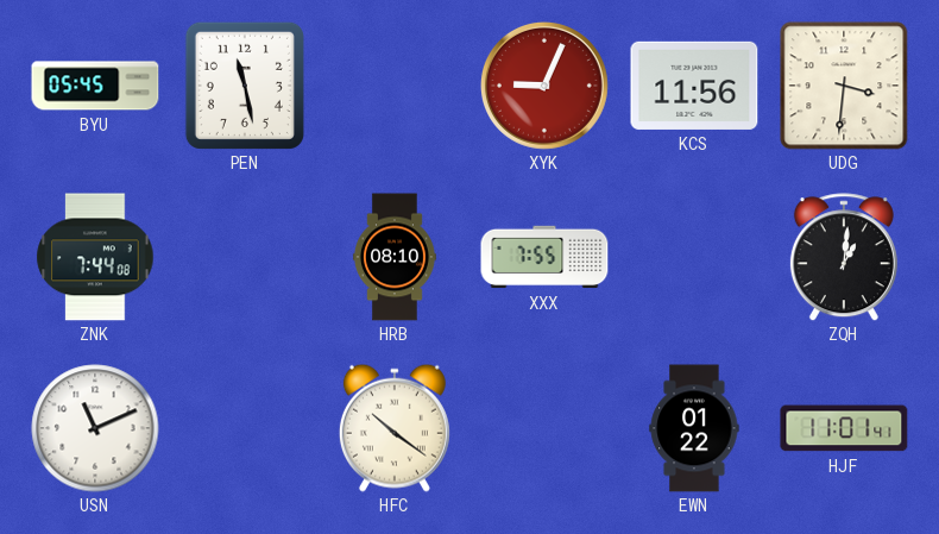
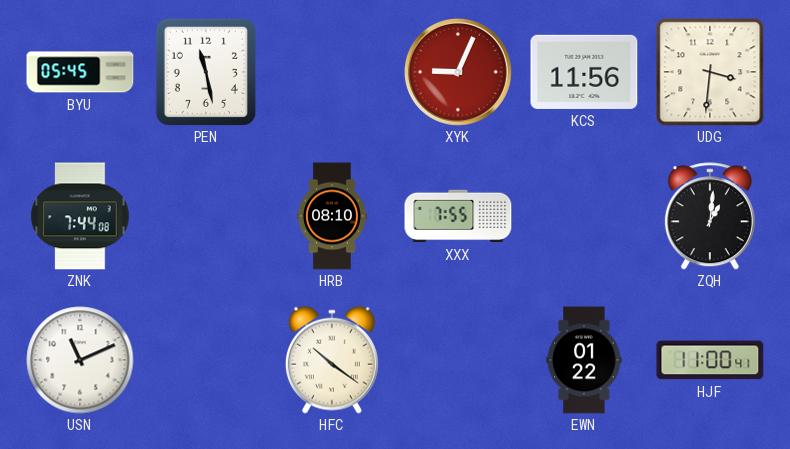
HJF: 11:01 -> 11:00 (710, 360)
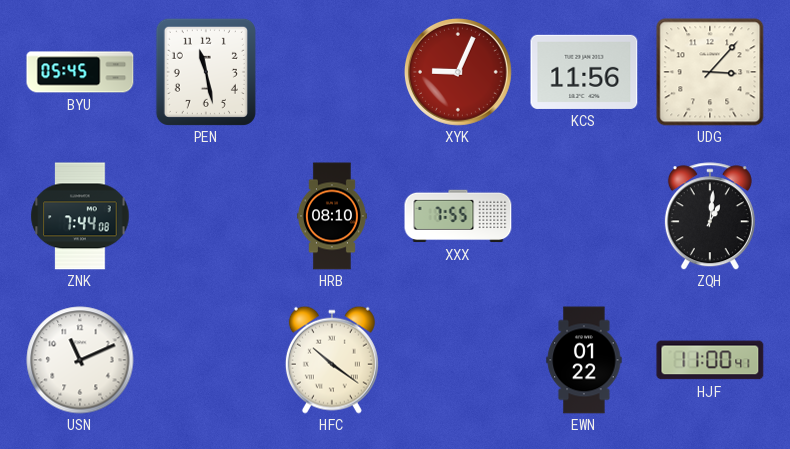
UDG: 3:31 -> 3:07 (710, 72)
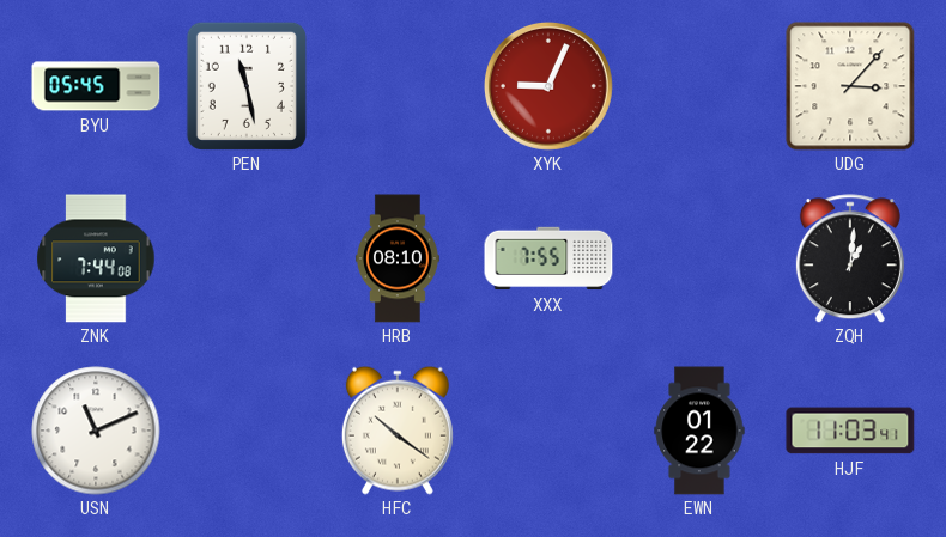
KCS: 11:56 -> none (584, 72)
HJF: 11:00 -> 11:03 (850, 431)
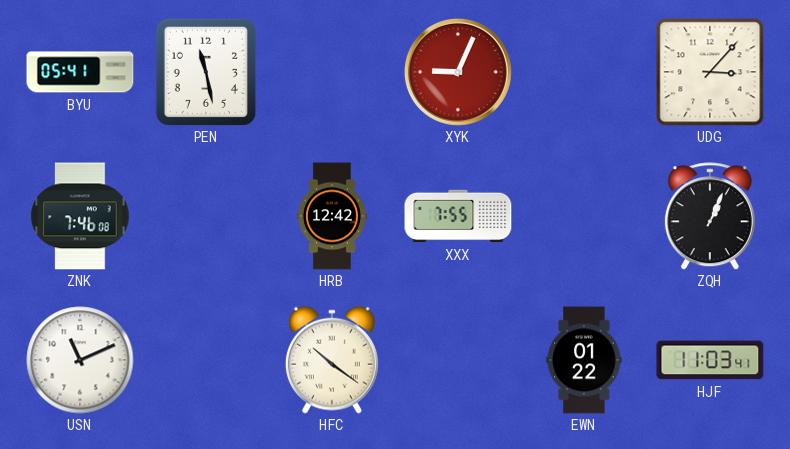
BYU: 05:45 -> 05:41 (80, 72)
ZNK: 7:44 -> 7:46 (80, 216)
HRB: 08:10 -> 12:42 (332, 216)
ZQH: 1:01 -> 1:04 (710, 216)
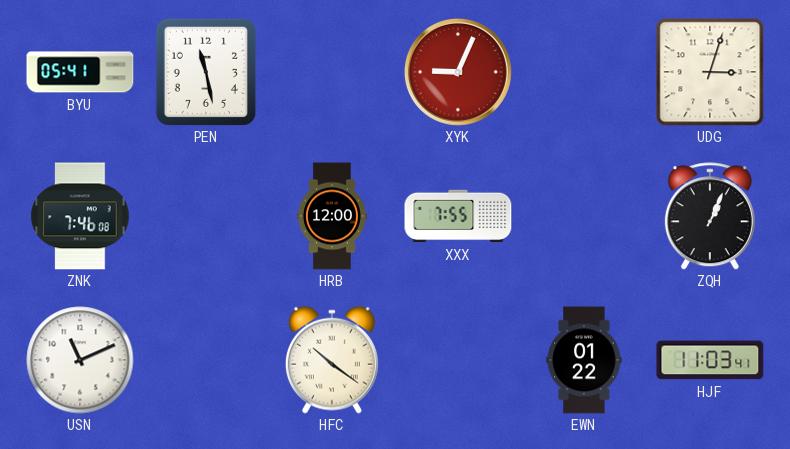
UDG: 3:07 -> 3:03 (710, 72)
HRB: 12:42 -> 12:00 (332, 216)
